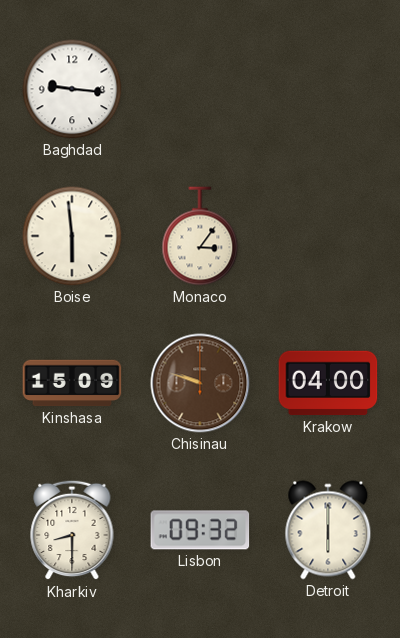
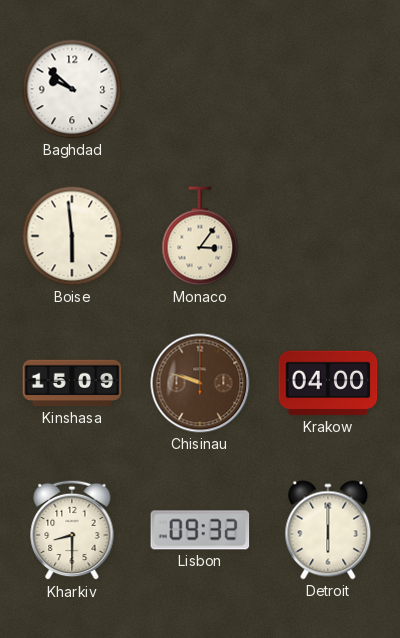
Baghdad: 9:16 -> 9:52 (72, 89)
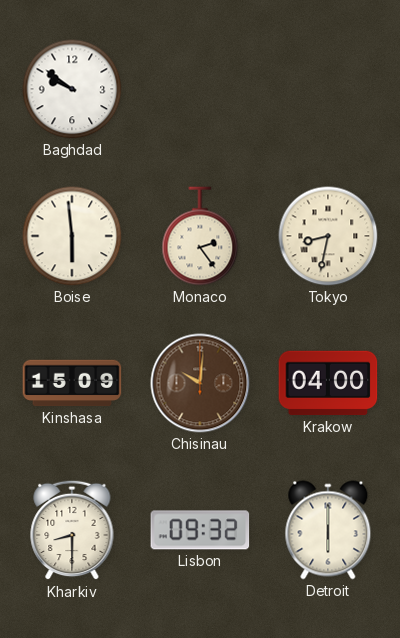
Baghdad: 9:52 -> 9:51 (72, 89)
Monaco: 3:06 -> 2:24 (200, 236)
Tokyo: none -> 8:32 (328, 236)
Chisinau: 9:48 -> 10:01 (200, 383)
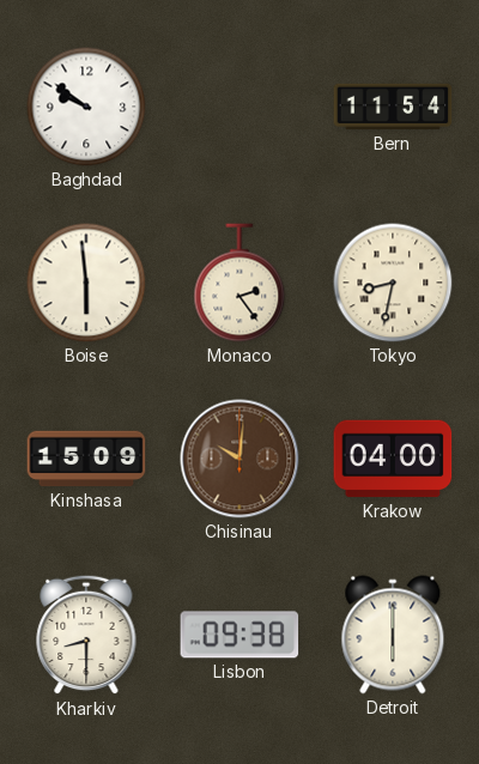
Bern: none -> 11:54 (393, 107)
Lisbon: 09:32 -> 09:38 (239, 635)
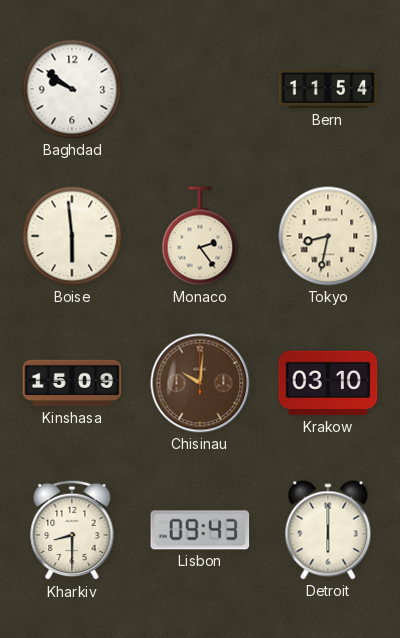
Krakow: 04:00 -> 03:10 (328, 383)
Lisbon: 09:38 -> 09:43 (200, 530)
